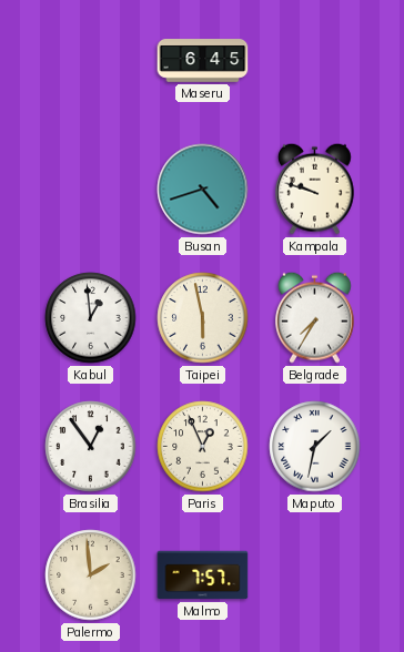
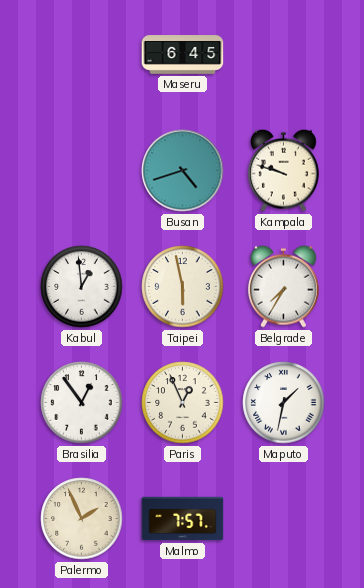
Palermo: 1:59 -> 1:56 (82, 519)
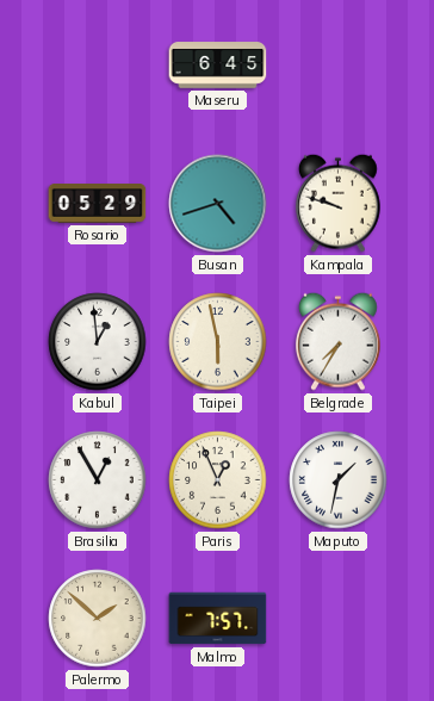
Rosario: none -> 05:29 (98, 204)
Brasilia: 12:54 -> 12:55 (98, 480)
Palermo: 1:56 -> 1:52 (98, 619)
